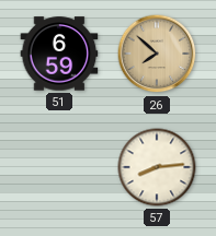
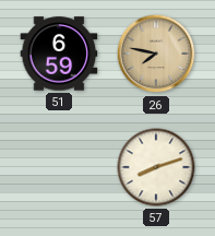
26: 7:52 -> 7:47 (156, 54)
57: 8:14 -> 8:12 (156, 167)
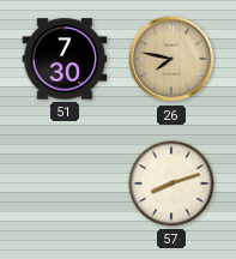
51: 6:59 -> 7:30 (65, 59)
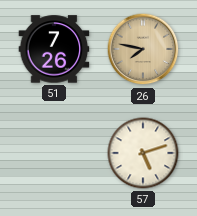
51: 7:30 -> 7:26 (54, 49)
57: 8:12 -> 5:12 (143, 153)
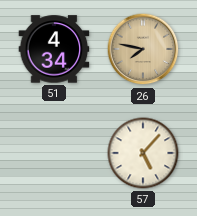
51: 7:26 -> 4:34 (54, 49)
57: 5:12 -> 5:07 (143, 153)
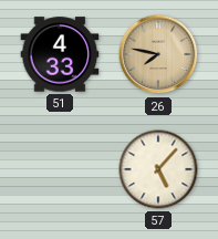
51: 4:34 -> 4:33 (60, 54)
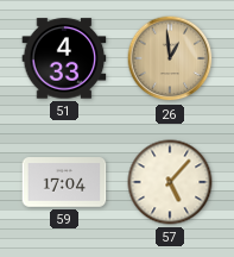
26: 7:47 -> 12:59 (170, 58)
59: none -> 17:04 (64, 182)
